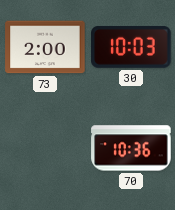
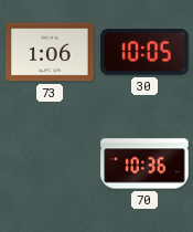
73: 2:00 -> 1:06 (50, 52)
30: 10:03 -> 10:05 (144, 52)
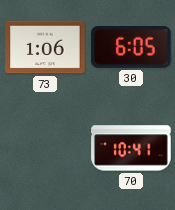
30: 10:05 -> 6:05 (131, 47)
70: 10:36 -> 10:41 (131, 148)
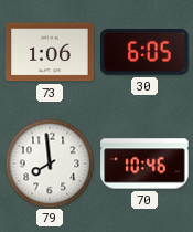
79: none -> 7:59 (50, 164)
70: 10:41 -> 10:46 (144, 164)
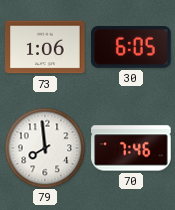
70: 10:46 -> 7:46 (131, 148)
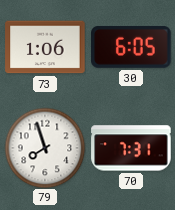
79: 7:59 -> 7:57 (45, 148)
70: 7:46 -> 7:31 (131, 148)
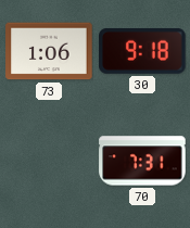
30: 6:05 -> 9:18 (142, 51)
79: 7:57 -> none (45, 148)
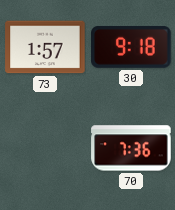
73: 1:06 -> 1:57 (45, 47)
70: 7:31 -> 7:36 (131, 148)
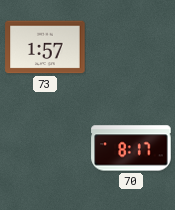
30: 9:18 -> none (131, 47)
70: 7:36 -> 8:17 (131, 148)
